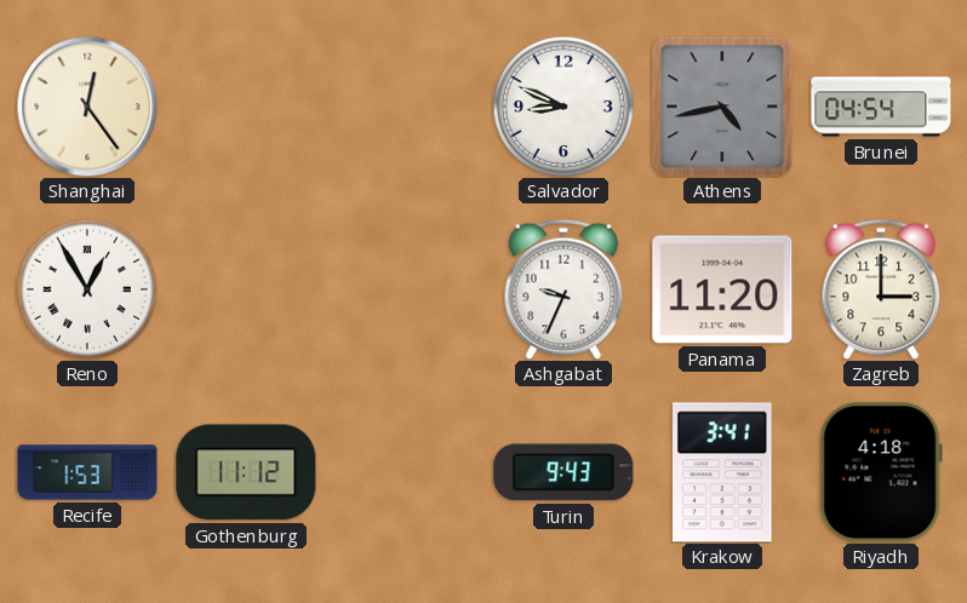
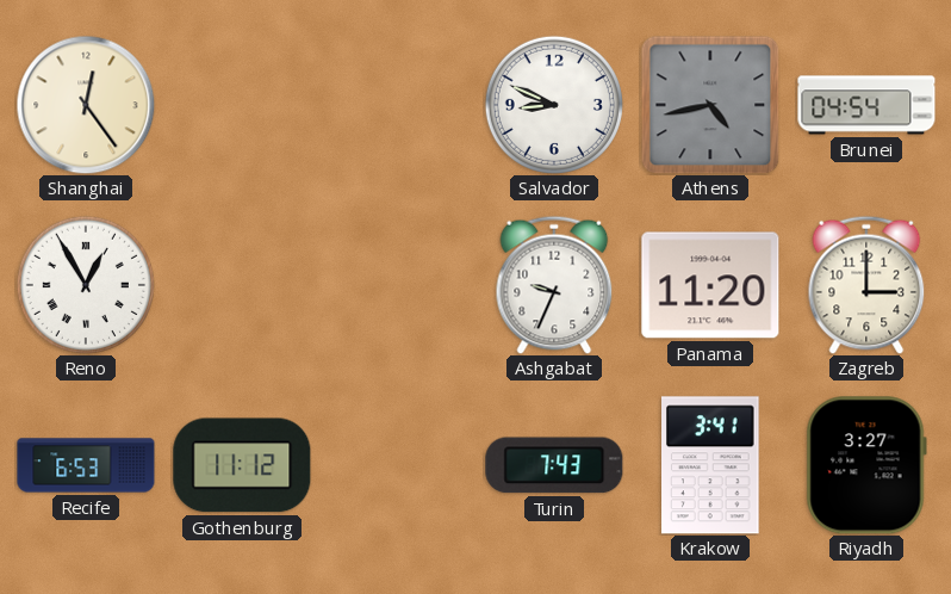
Recife: 1:53 -> 6:53 (86, 465)
Turin: 9:43 -> 7:43 (554, 465)
Riyadh: 4:18 -> 3:27 (866, 465)
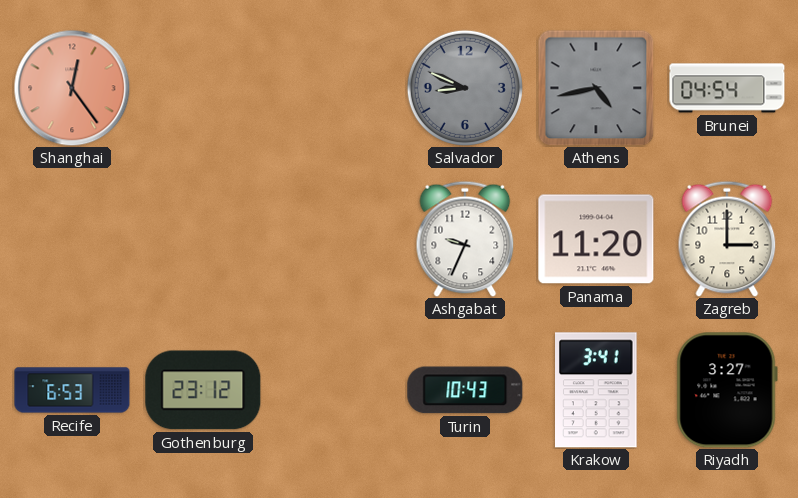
Shanghai dial: cream -> salmon (72, 88)
Salvador dial: white -> grey (465, 88)
Reno: 12:55 -> none (86, 285)
Gothenburg: 11:12 -> 23:12 (203, 390)
Turin: 7:43 -> 10:43 (465, 390)
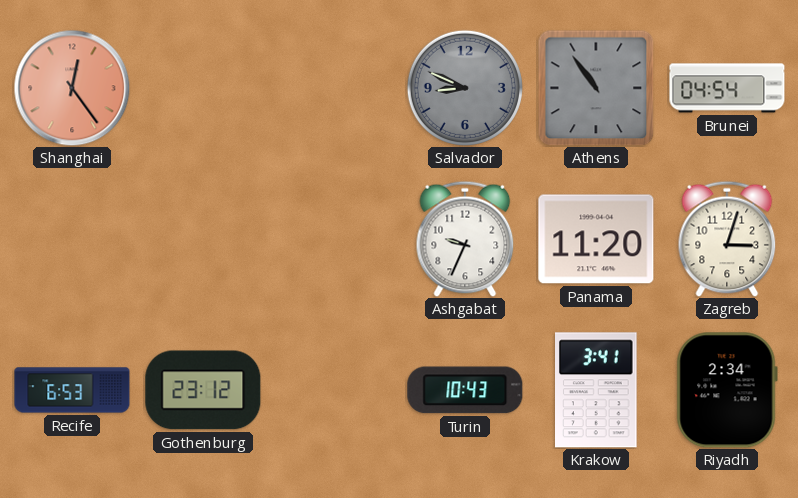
Athens: 4:43 -> 10:54 (596, 88)
Zagreb: 3:00 -> 3:03 (727, 239)
Riyadh: 3:27 -> 2:34 (727, 390)
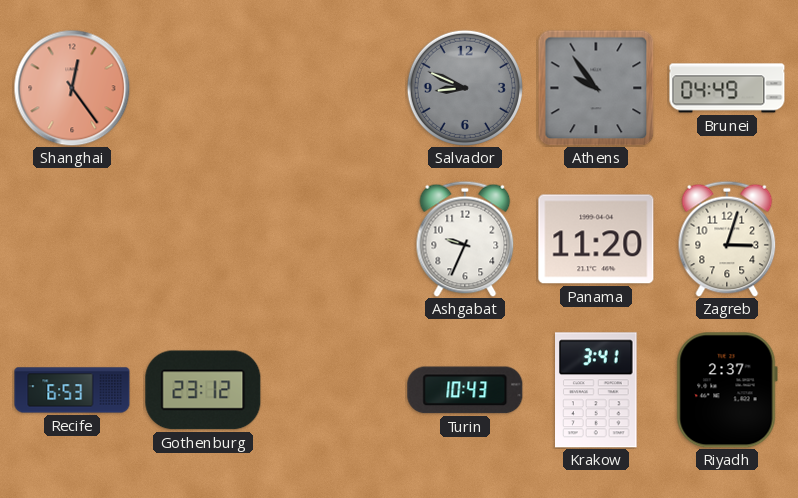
Athens: 10:54 -> 9:54 (596, 88)
Brunei: 04:54 -> 04:49 (727, 88)
Riyadh: 2:34 -> 2:37 (727, 390)
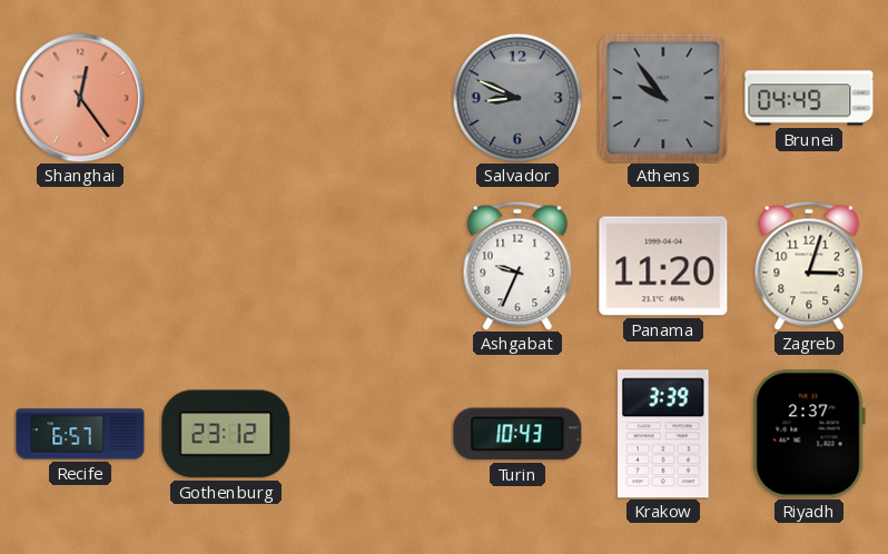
Recife: 6:53 -> 6:57 (80, 434)
Krakow: 3:41 -> 3:39 (664, 434)
